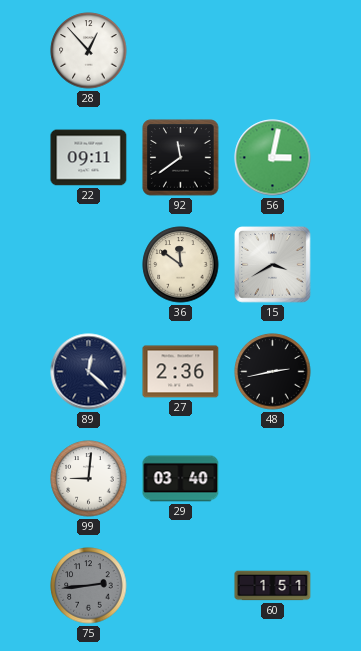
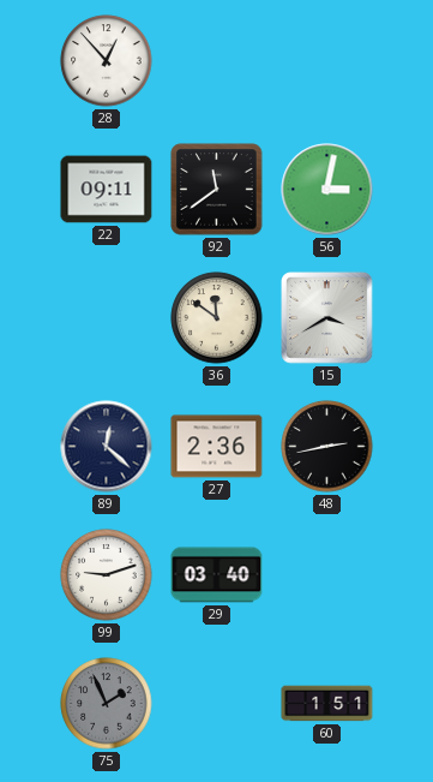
99: 9:01 -> 9:12 (107, 575)
75: 2:44 -> 1:56 (107, 704)
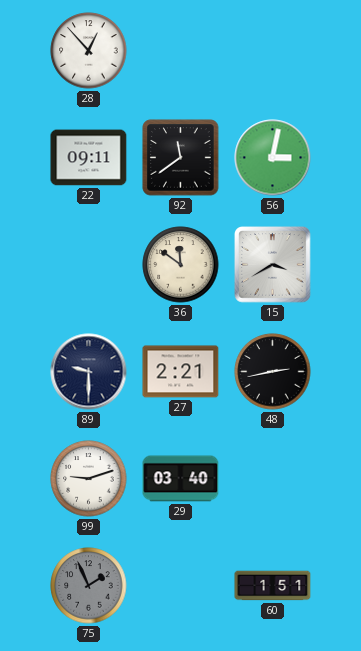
89: 12:22 -> 9:30 (89, 372)
27: 2:36 -> 2:21 (181, 372)
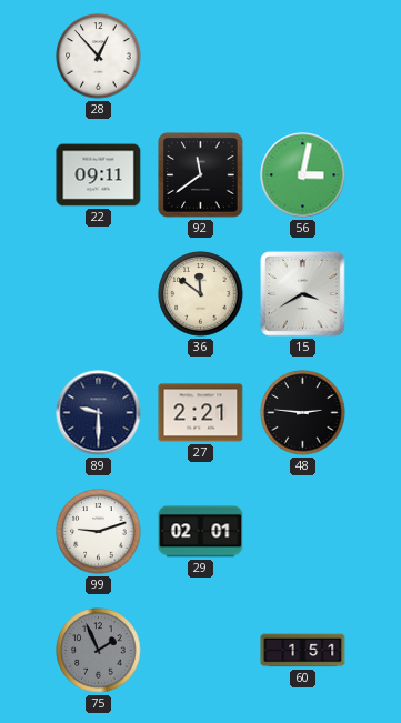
48: 2:43 -> 2:46 (303, 413)
29: 03:40 -> 02:01 (201, 532)
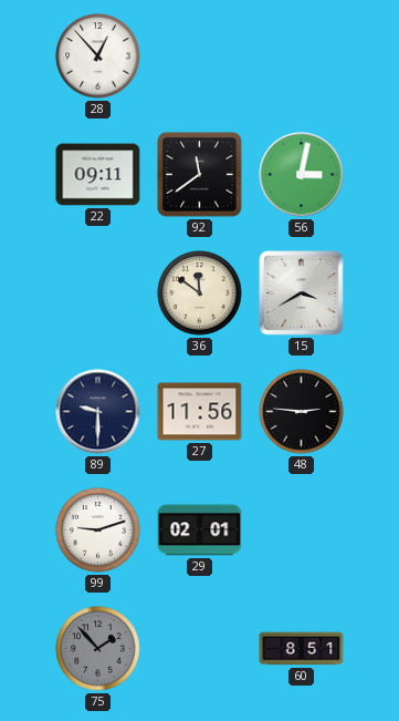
27: 2:21 -> 11:56 (200, 412)
75: 1:56 -> 1:53 (98, 649)
60: 1:51 -> 8:51 (302, 649)
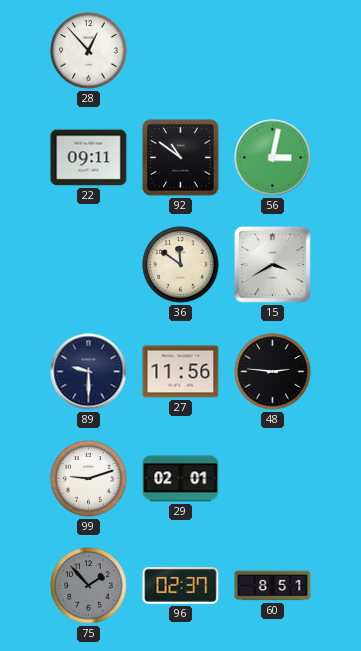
92: 11:39 -> 10:51 (181, 158)
96: none -> 02:37 (181, 586)
